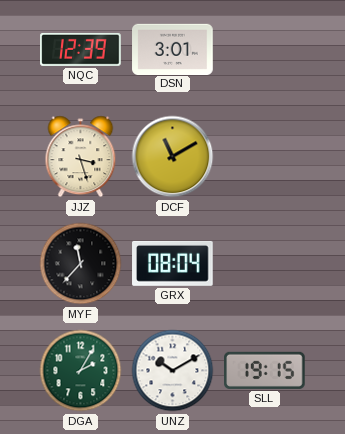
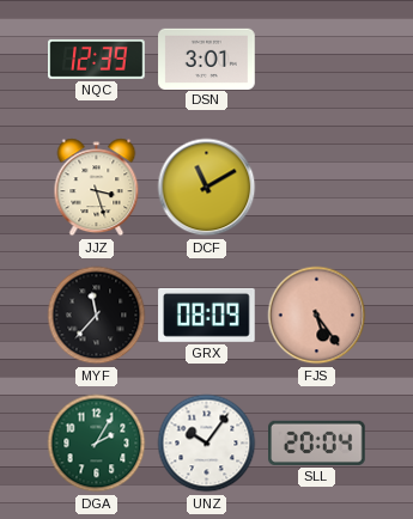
GRX: 08:04 -> 08:09 (207, 315)
FJS: none -> 5:24 (317, 316)
UNZ: 10:10 -> 10:06 (207, 444)
SLL: 19:15 -> 20:04 (317, 442)
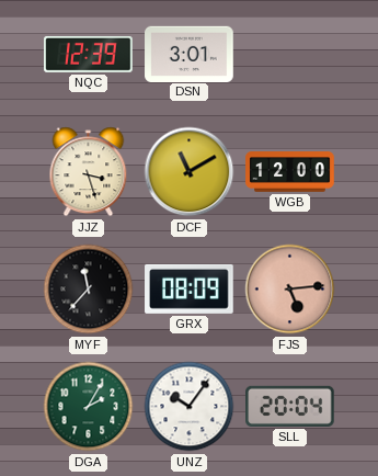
WGB: none -> 12:00 (290, 172)
FJS: 5:24 -> 5:14 (290, 290)
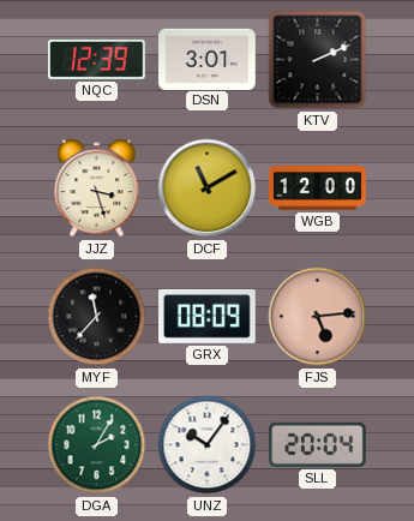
KTV: none -> 2:11 (318, 60)
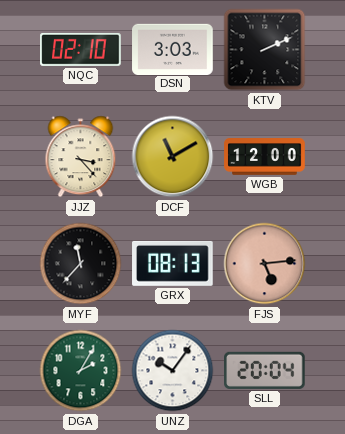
NQC: 12:39 -> 02:10 (81, 49)
DSN: 3:01 -> 3:03 (173, 49)
JJZ: 3:27 -> 3:23 (81, 157)
GRX: 08:09 -> 08:13 (173, 263)
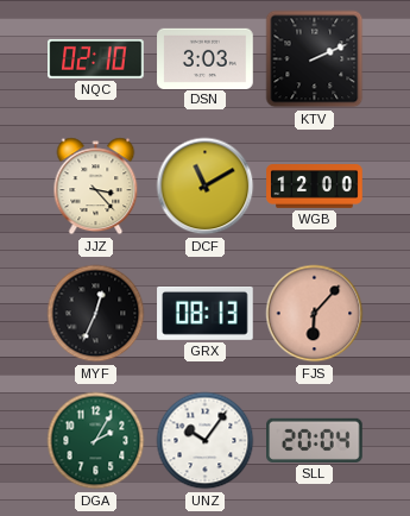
MYF: 11:37 -> 12:34 (96, 314)
FJS: 5:14 -> 6:07 (315, 314)
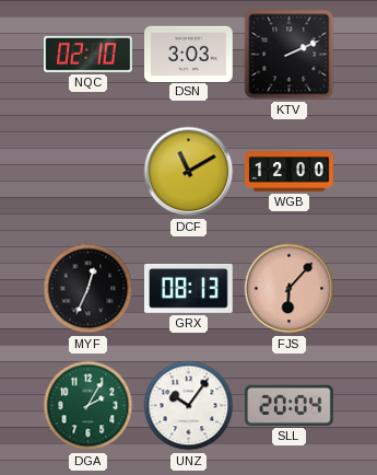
JJZ: 3:23 -> none (96, 187)
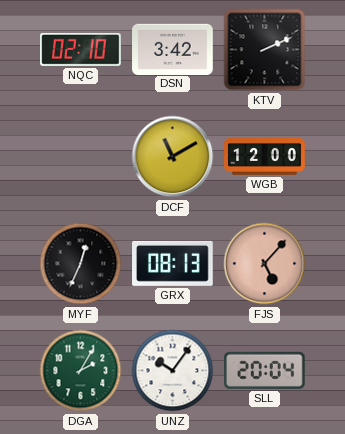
DSN: 3:03 -> 3:42 (173, 49)
FJS: 6:07 -> 5:07 (265, 264)
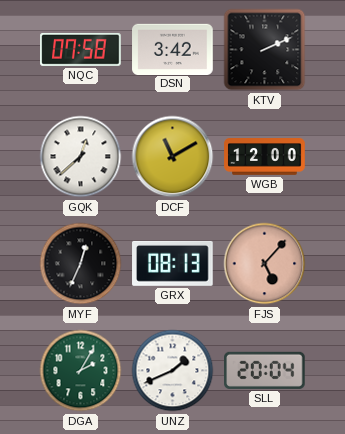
NQC: 02:10 -> 07:58 (81, 49)
GQK: none -> 12:38 (81, 157)
UNZ: 10:06 -> 1:41 (173, 371)
